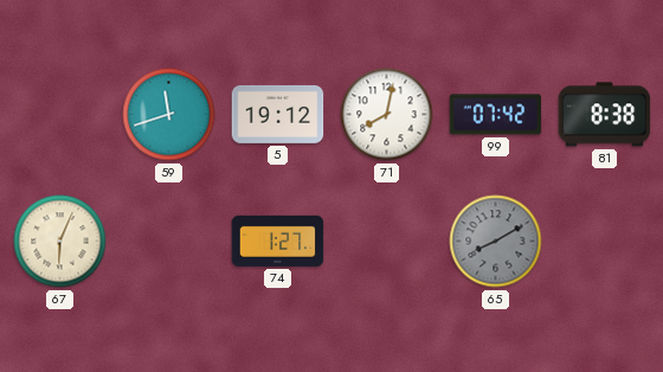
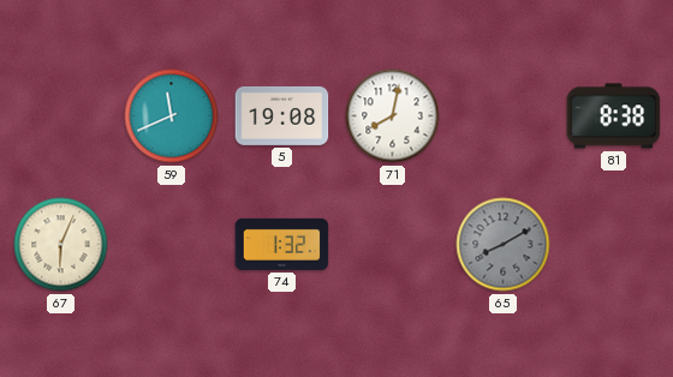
59: 11:42 -> 11:41 (172, 116)
5: 19:12 -> 19:08 (282, 115)
99: 07:42 -> none (496, 115)
74: 1:27 -> 1:32 (282, 244)
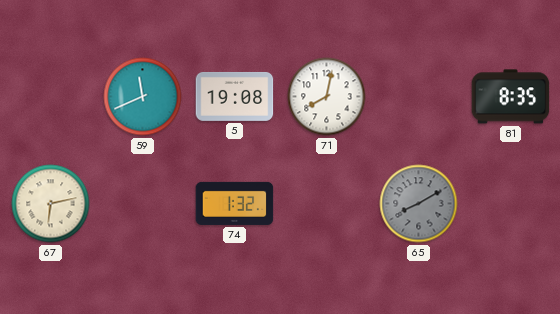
81: 8:38 -> 8:35 (511, 97)
67: 6:04 -> 6:13 (51, 204)
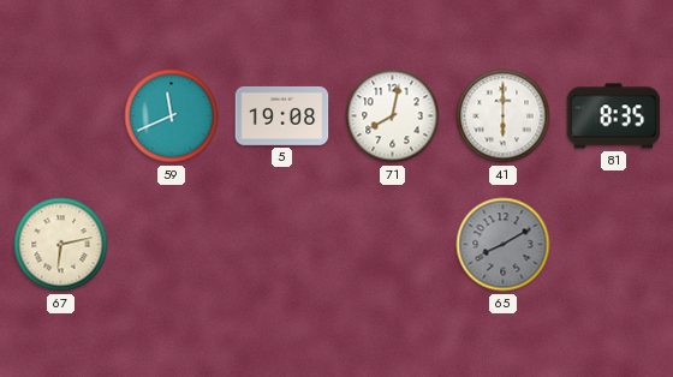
41: none -> 6:00 (504, 116)
74: 1:32 -> none (235, 203)
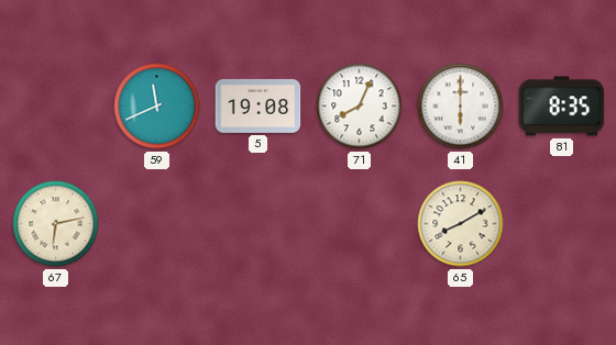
71: 8:02 -> 8:04 (360, 107)
65 dial: grey -> cream (461, 224)
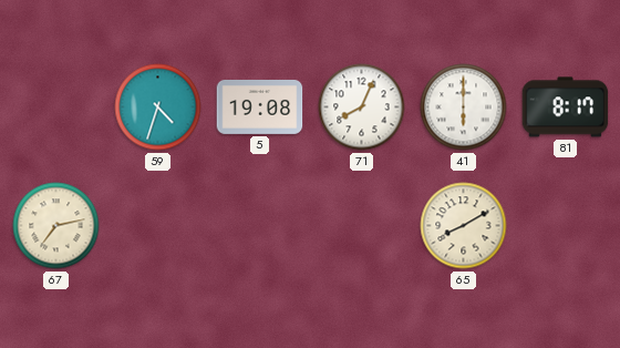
59: 11:41 -> 4:33 (158, 108)
81: 8:35 -> 8:17 (566, 108)
67: 6:13 -> 7:13 (56, 226)
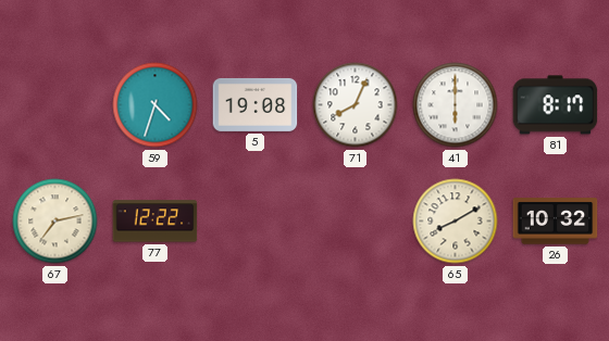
77: none -> 12:22 (156, 222)
26: none -> 10:32 (556, 222)
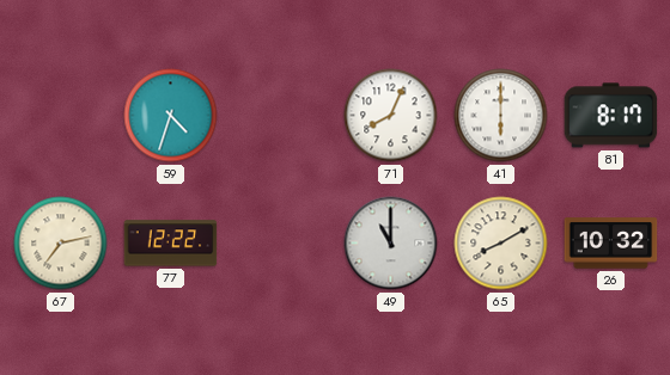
5: 19:08 -> none (256, 104)
49: none -> 11:00 (391, 244)
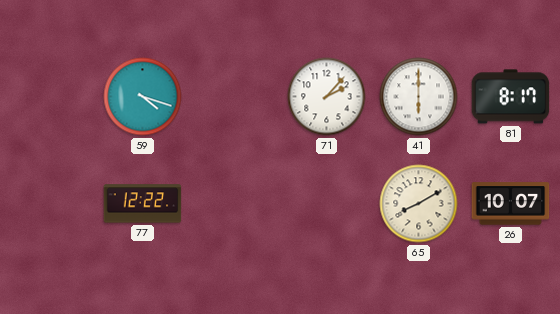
59: 4:33 -> 4:18 (143, 97)
71: 8:04 -> 2:07 (327, 97)
67: 7:13 -> none (61, 244)
49: 11:00 -> none (391, 244)
26: 10:32 -> 10:07 (511, 204)
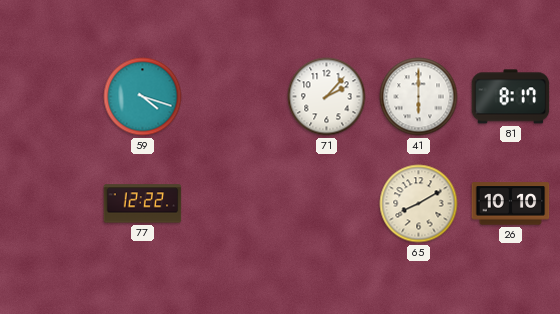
26: 10:07 -> 10:10 (511, 204)
